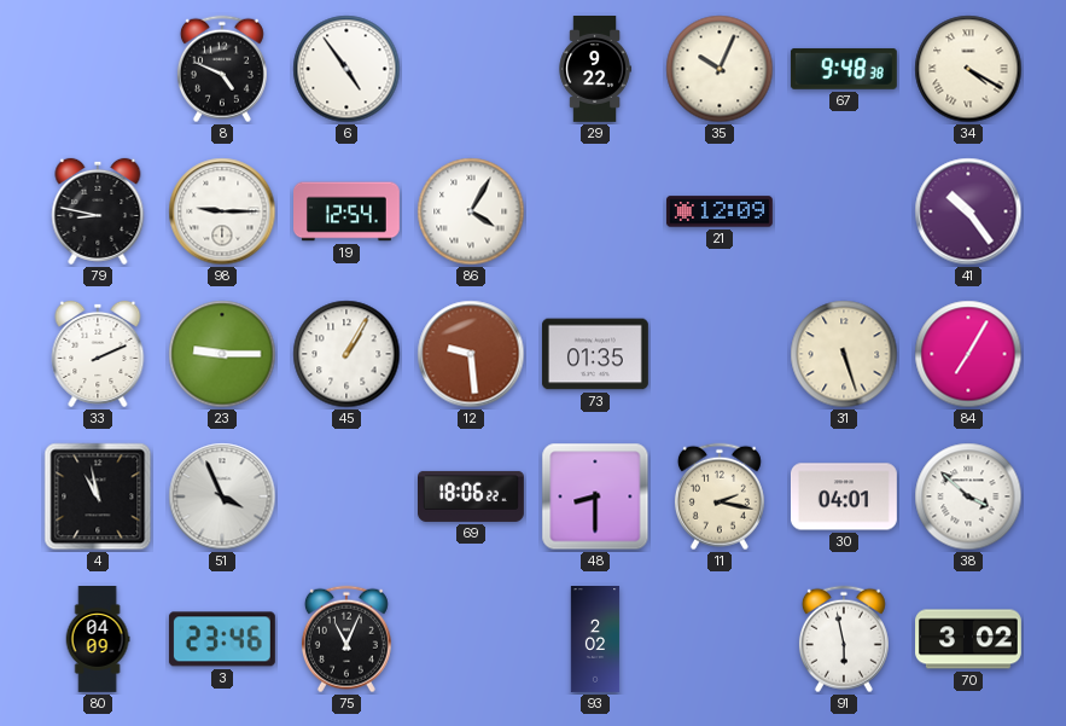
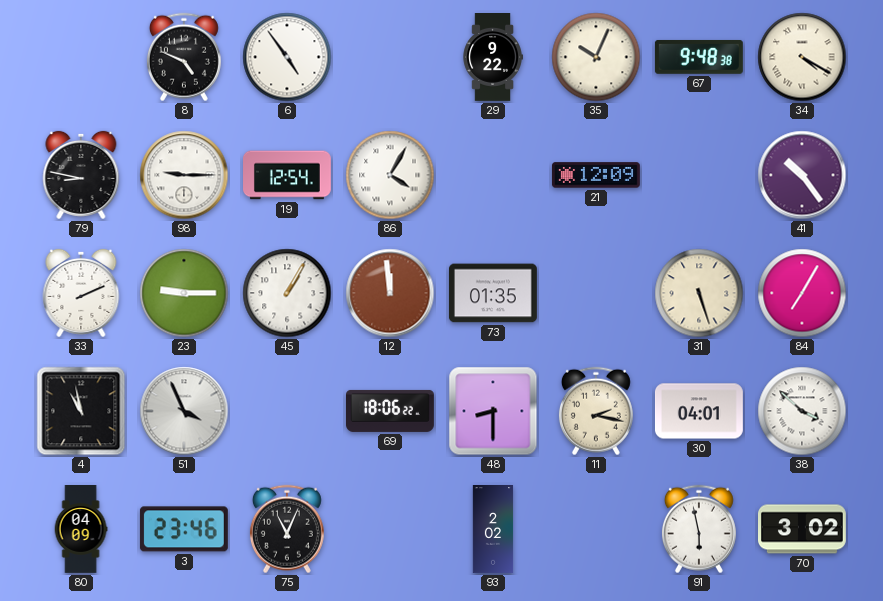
12: 9:29 -> 11:59 (390, 293)
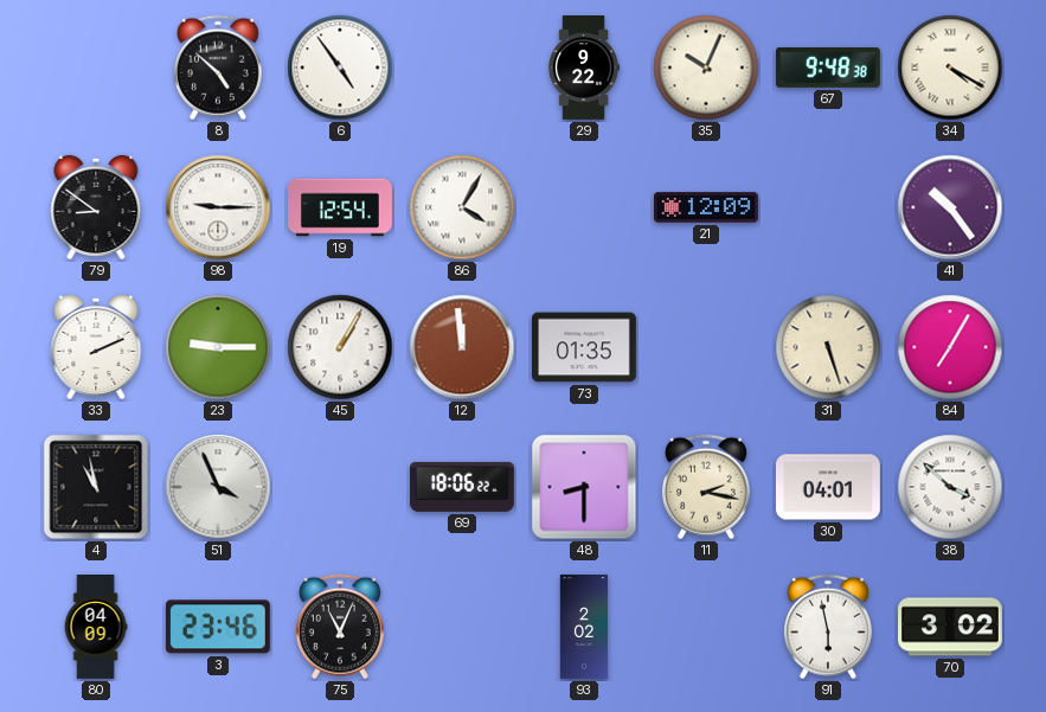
8: 4:49 -> 4:52 (218, 68)
79: 8:47 -> 8:51 (96, 207)
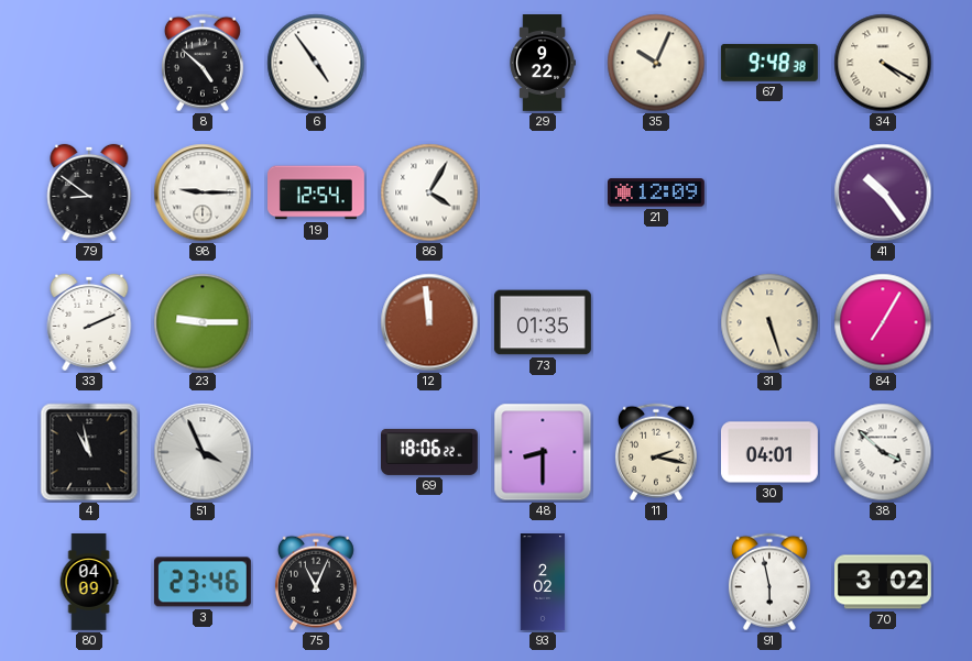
45: 1:05 -> none (340, 347)
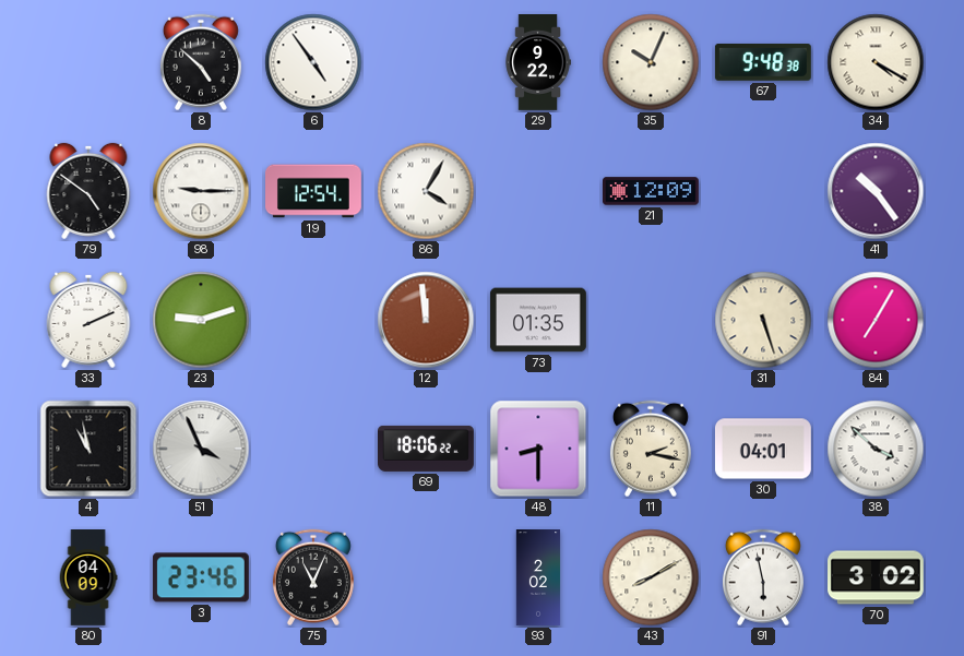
79: 8:51 -> 4:51 (88, 191)
23: 9:15 -> 9:12 (201, 320)
43: none -> 8:10 (651, 577)
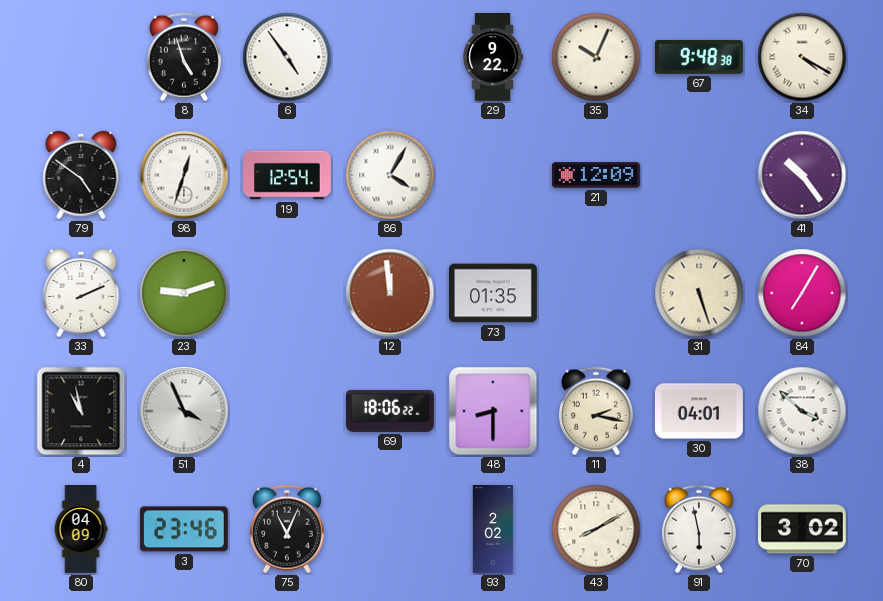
8: 4:52 -> 4:57 (184, 57)
98: 9:15 -> 12:33 (184, 175)
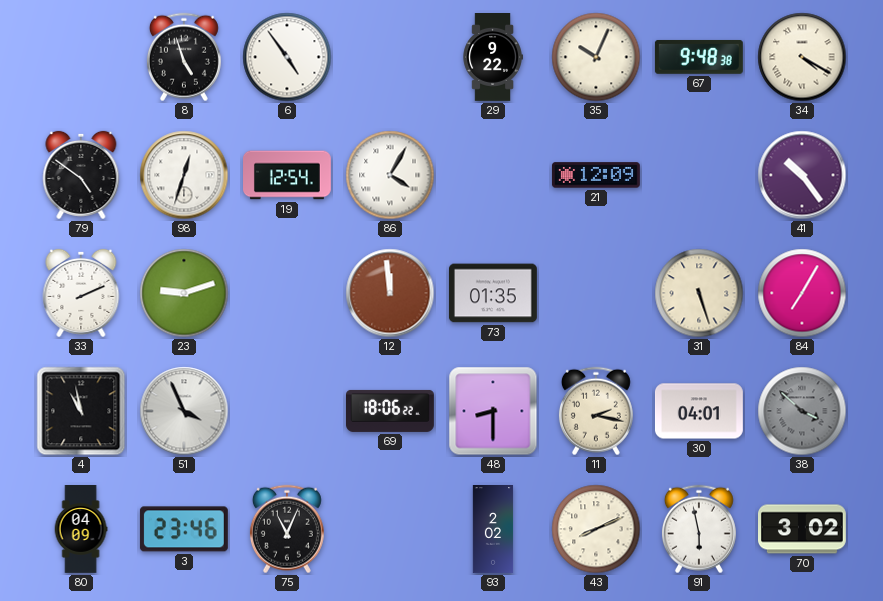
38 dial: white -> grey (802, 411)
43: 8:10 -> 8:11 (596, 529)
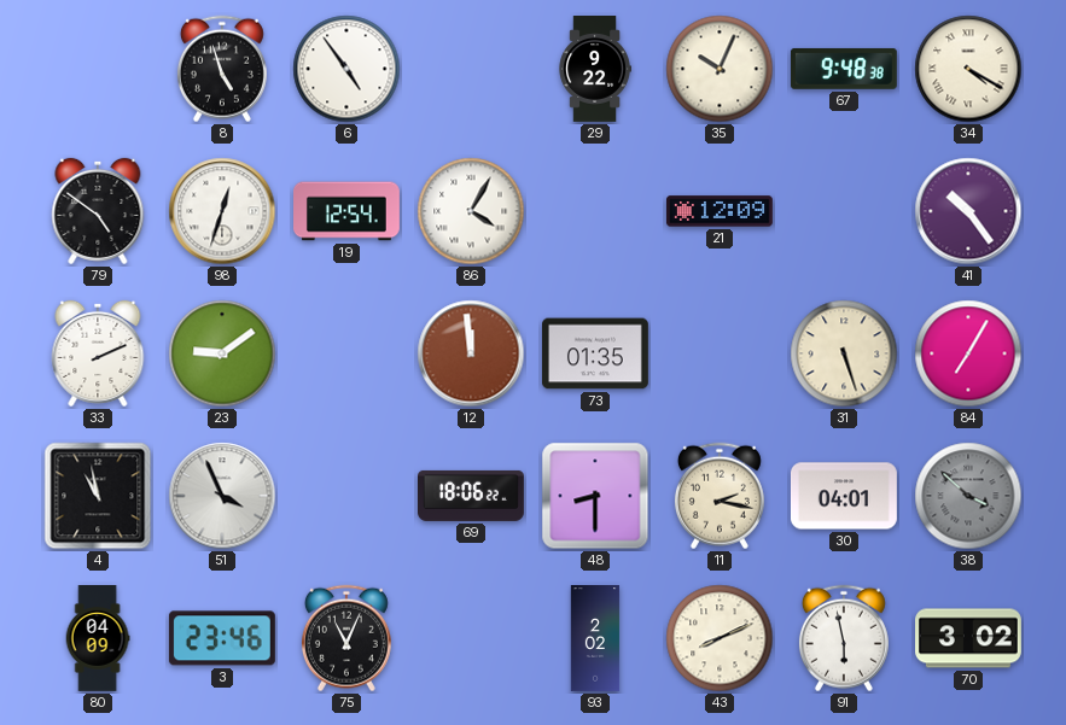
23: 9:12 -> 9:09 (222, 353)
